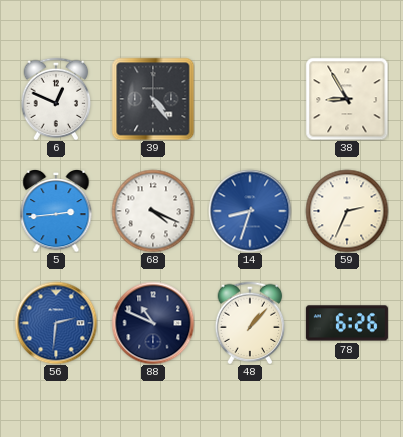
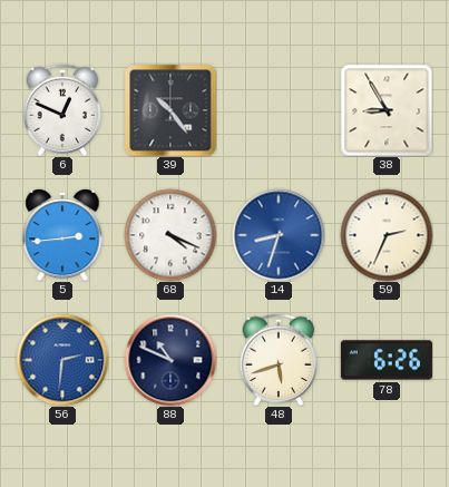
39: 4:24 -> 10:24 (170, 110)
48: 1:07 -> 5:42 (279, 360)
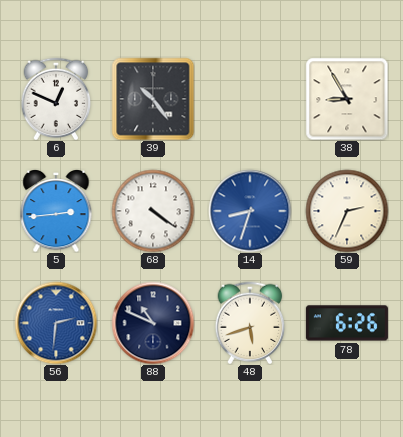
68: 4:19 -> 4:21 (153, 211)
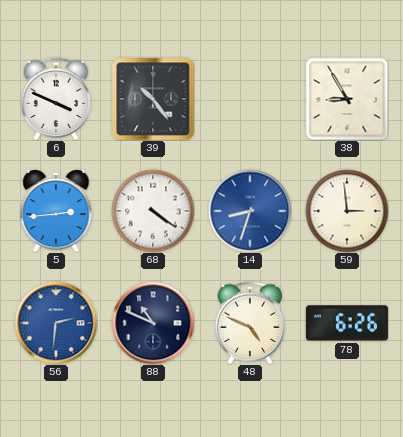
6: 12:49 -> 3:49 (56, 99)
59: 2:34 -> 2:59 (347, 211)
48: 5:42 -> 4:49 (250, 323)
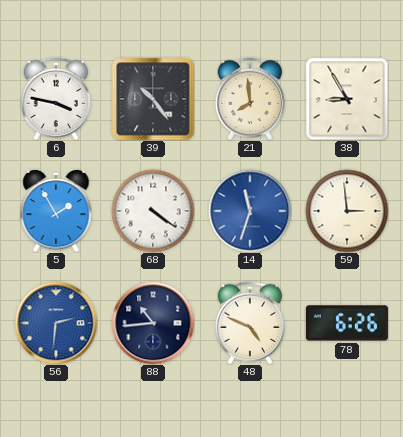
6: 3:49 -> 3:47 (56, 99)
21: none -> 7:59 (250, 99)
5: 2:44 -> 1:55 (56, 211)
14: 8:33 -> 11:33 (250, 211)
88: 10:49 -> 10:44 (153, 323)
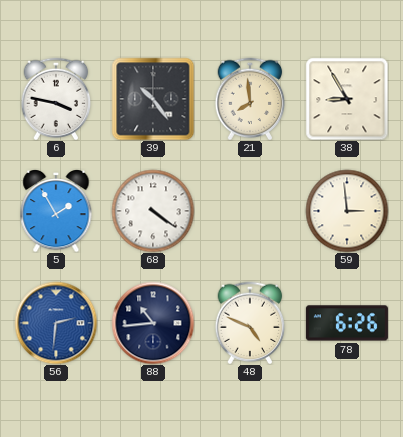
14: 11:33 -> none (250, 211)
